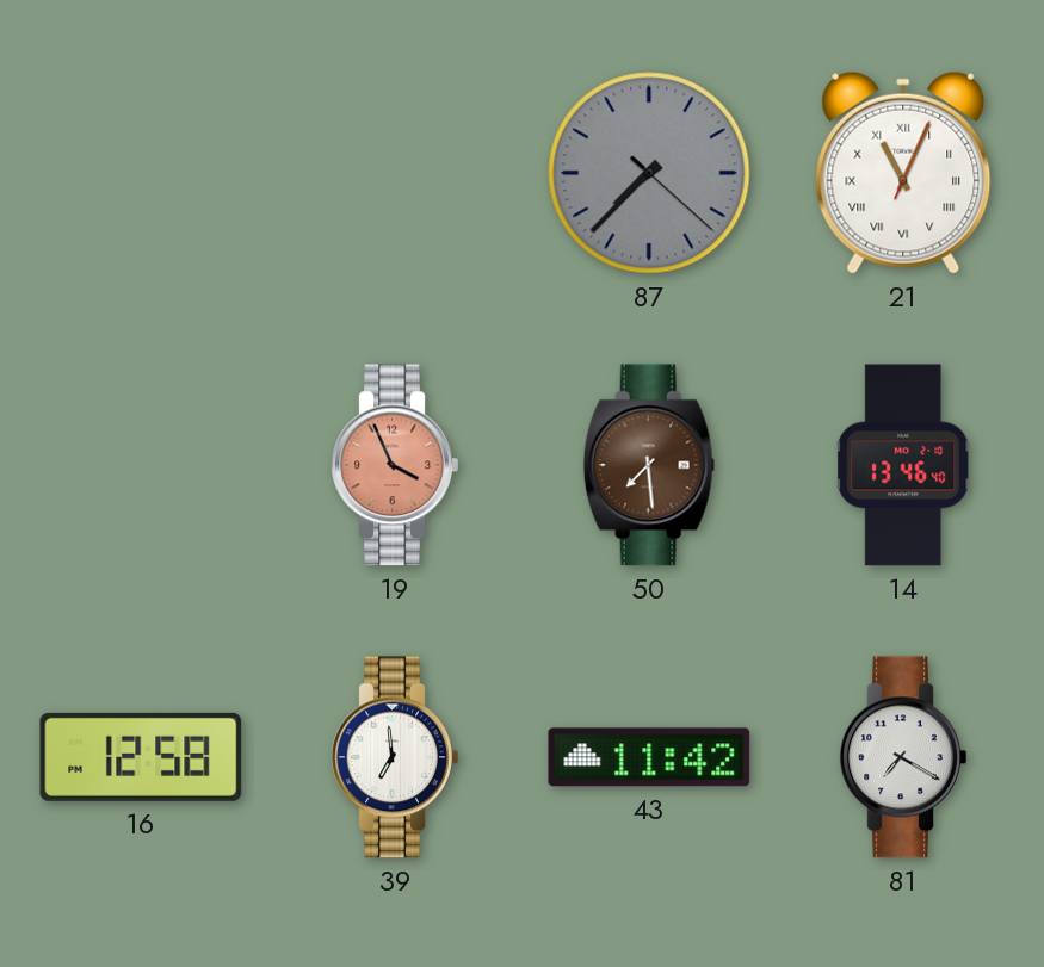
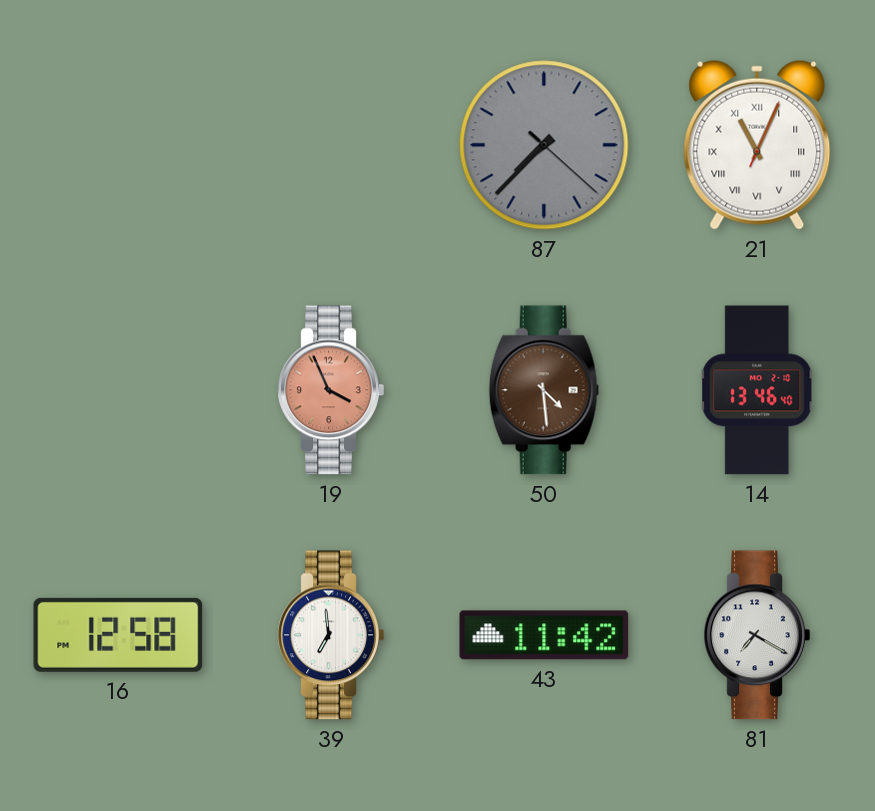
50: 7:29 -> 4:29 (544, 390)
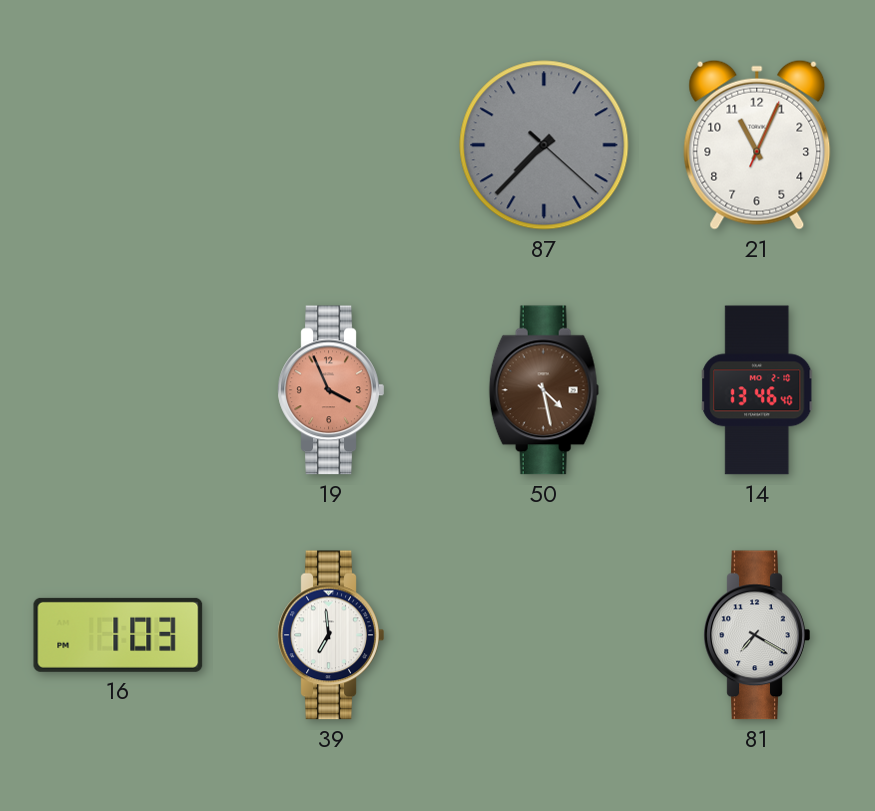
21 numerals: Roman -> Arabic (757, 145)
50: 4:29 -> 4:28 (544, 390)
16: 12:58 -> 1:03 (118, 635)
43: 11:42 -> none (544, 635)
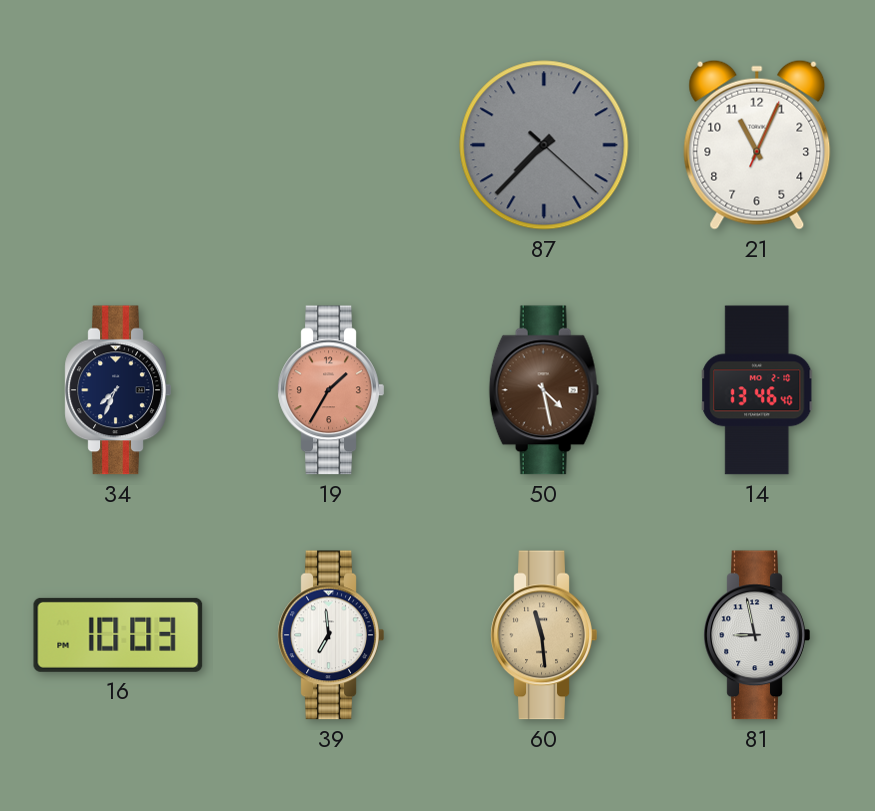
34: none -> 7:34 (118, 390)
19: 3:56 -> 1:35 (331, 390)
16: 1:03 -> 10:03 (118, 635)
60: none -> 11:29 (544, 635)
81: 7:20 -> 8:58 (757, 635)
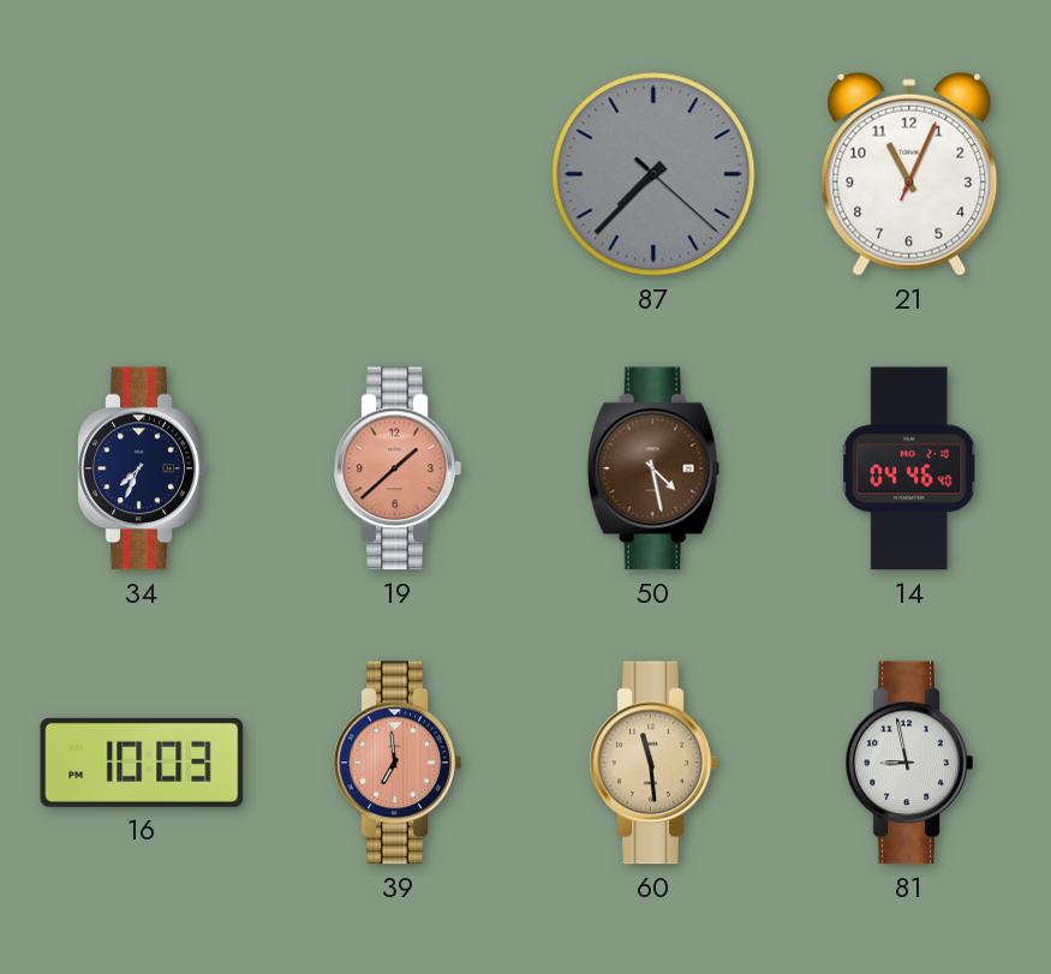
19: 1:35 -> 1:38 (398, 468)
14: 13:46 -> 04:46 (910, 468)
39 dial: white -> salmon (398, 763)
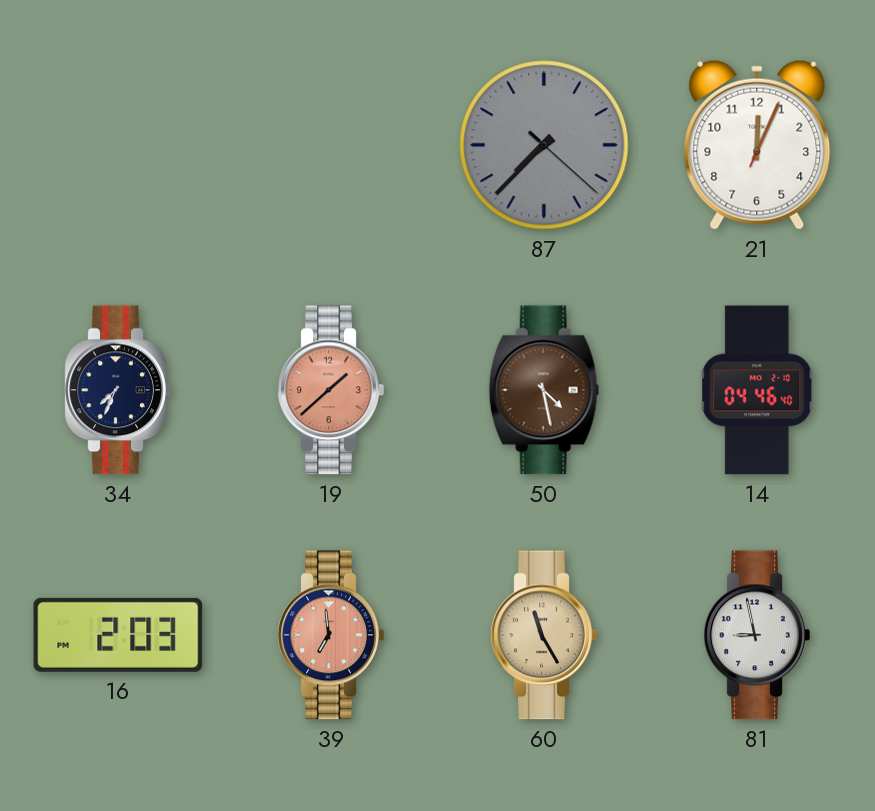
21: 11:04 -> 12:04 (757, 145)
16: 10:03 -> 2:03 (118, 635)
60: 11:29 -> 11:25 (544, 635)
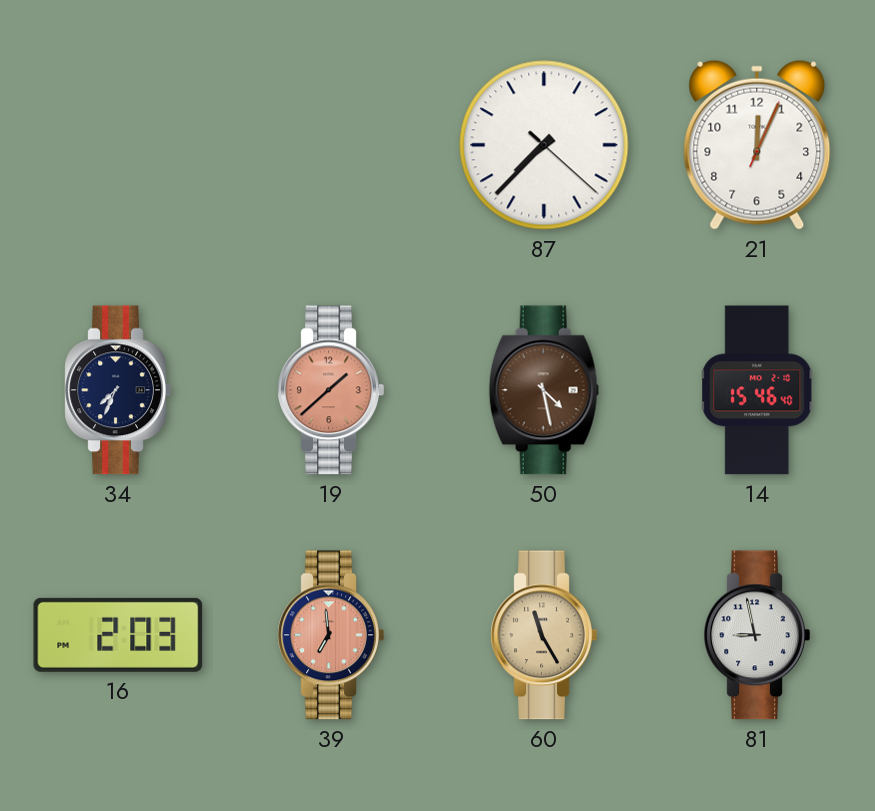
87 dial: grey -> white (544, 145)
14: 04:46 -> 15:46 (758, 390)
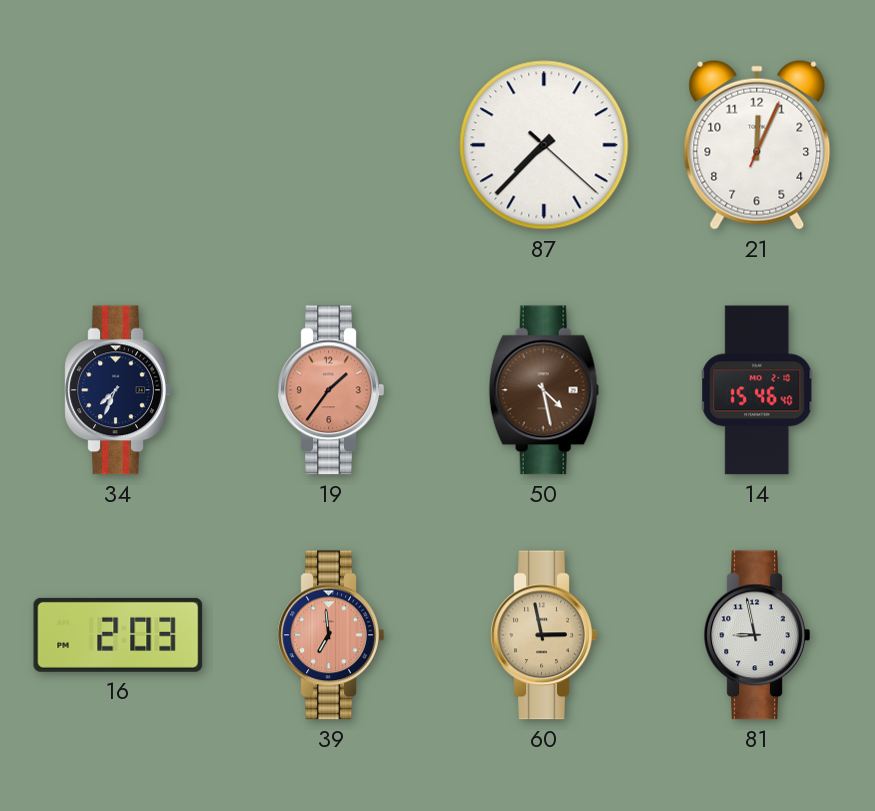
19: 1:38 -> 1:36 (331, 390)
60: 11:25 -> 2:58 (544, 635)
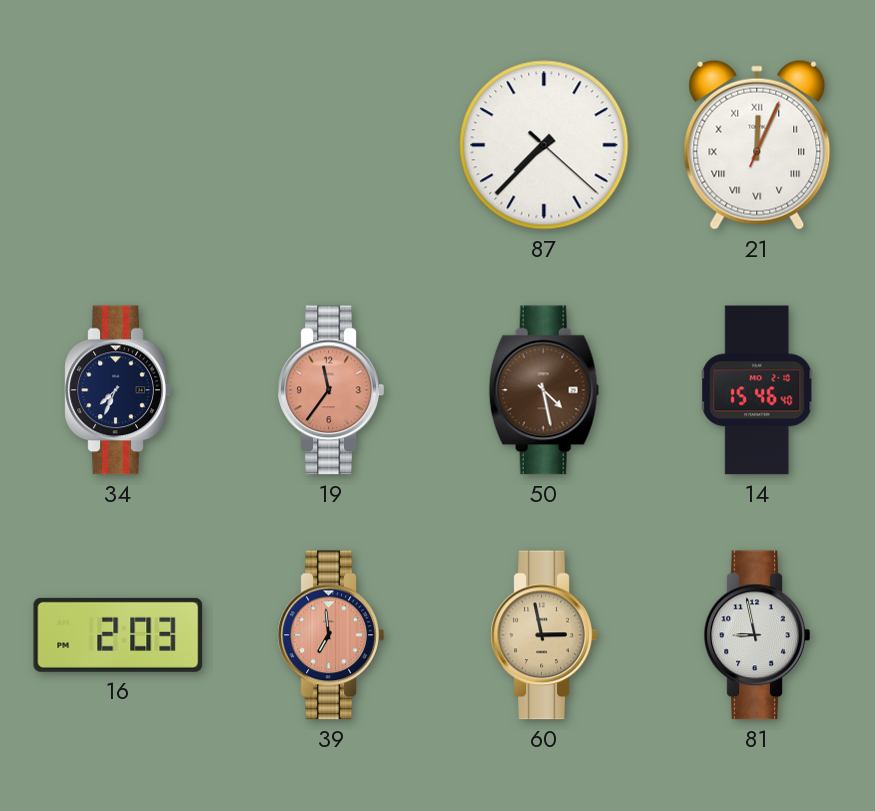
21 numerals: Arabic -> Roman (757, 145)
19: 1:36 -> 11:36 (331, 390)
